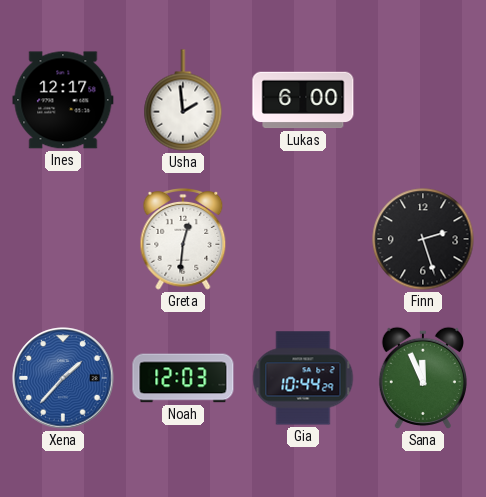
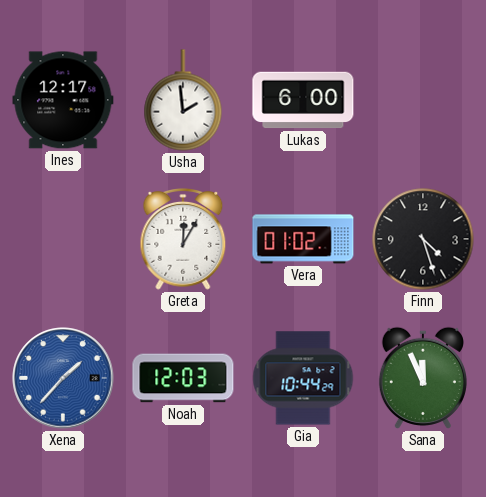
Greta: 12:31 -> 12:05 (183, 240)
Vera: none -> 01:02 (303, 239)
Finn: 2:27 -> 4:27 (423, 239)
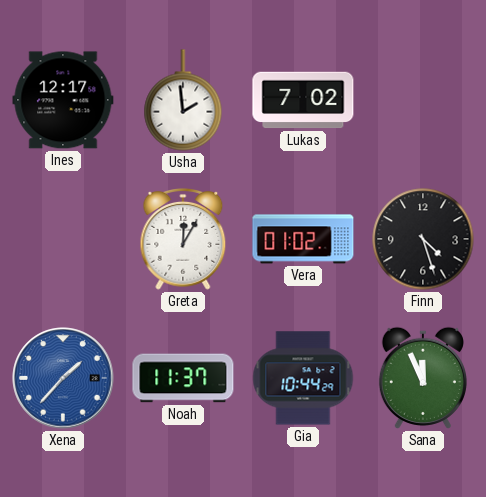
Lukas: 6:00 -> 7:02 (303, 100)
Noah: 12:03 -> 11:37 (183, 378)
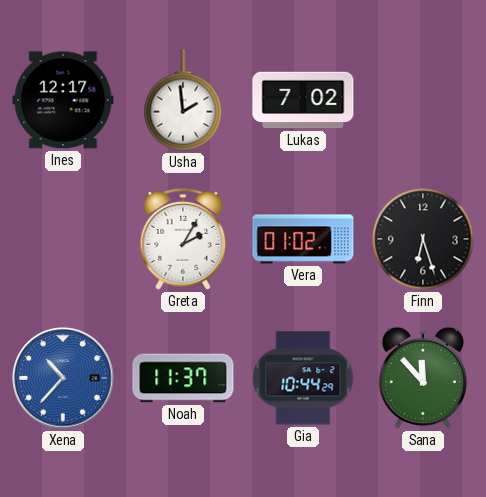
Greta: 12:05 -> 2:05 (183, 240)
Finn: 4:27 -> 6:27 (423, 239)
Xena: 1:37 -> 10:37 (63, 378)
Sana: 11:56 -> 11:53 (423, 378)
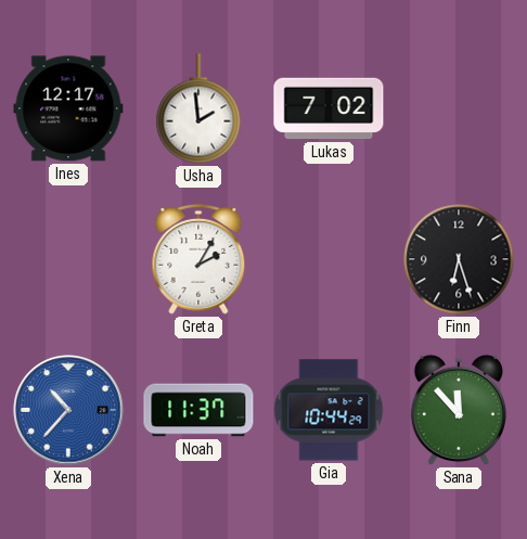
Vera: 01:02 -> none (303, 239)
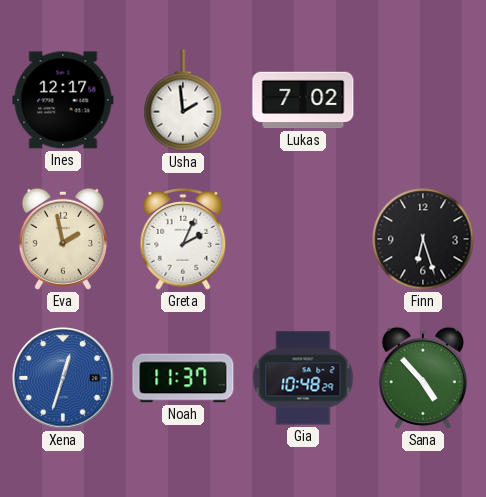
Eva: none -> 1:58 (63, 239)
Greta: 2:05 -> 2:04 (183, 240)
Xena: 10:37 -> 12:33 (63, 378)
Gia: 10:44 -> 10:48 (303, 378)
Sana: 11:53 -> 4:53 (423, 378)
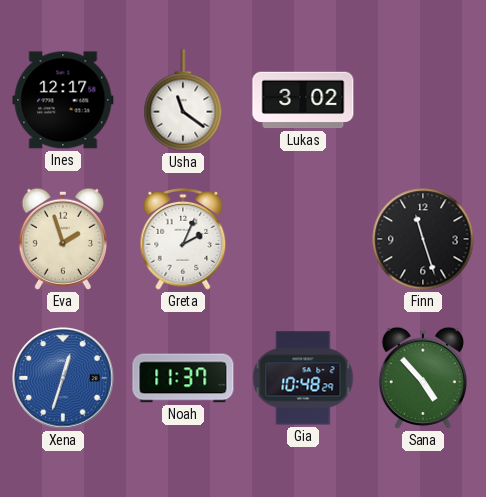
Usha: 1:59 -> 11:21 (183, 100)
Lukas: 7:02 -> 3:02 (303, 100)
Eva: 1:58 -> 1:57 (63, 239)
Finn: 6:27 -> 11:27 (423, 239)
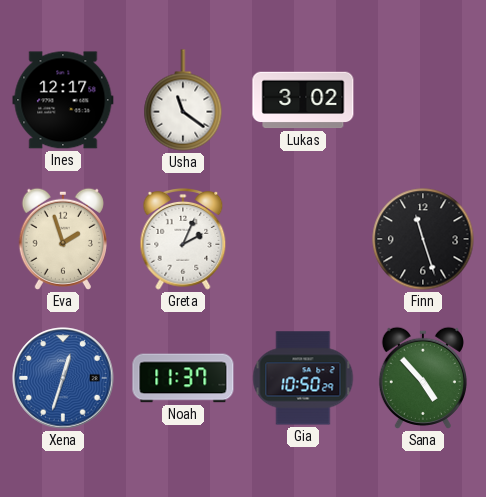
Gia: 10:48 -> 10:50 (303, 378)
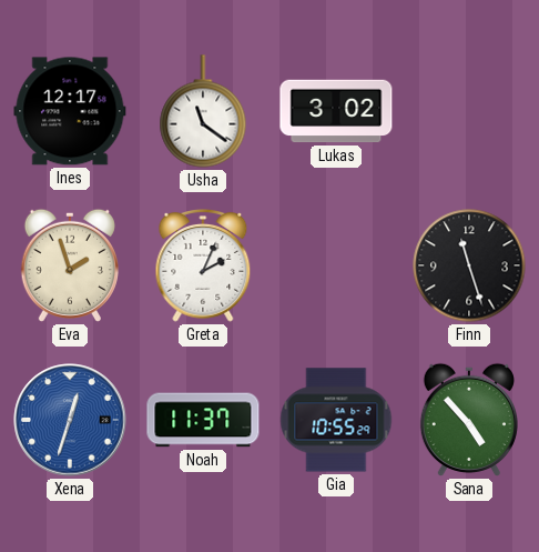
Gia: 10:50 -> 10:55 (336, 420)
